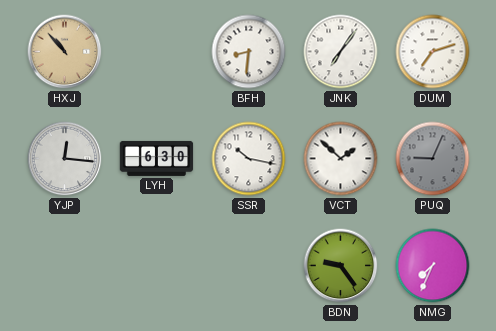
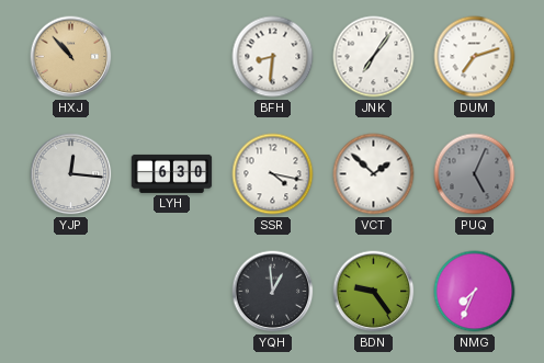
SSR: 10:17 -> 4:17 (273, 174)
PUQ: 9:04 -> 5:04 (475, 174)
YQH: none -> 12:59 (273, 292)
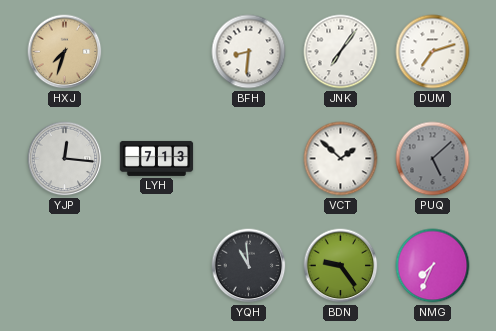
HXJ: 10:53 -> 7:33 (65, 52)
LYH: 6:30 -> 7:13 (157, 158)
SSR: 4:17 -> none (273, 174)
PUQ: 5:04 -> 5:08 (433, 159)
YQH: 12:59 -> 10:59 (249, 266)
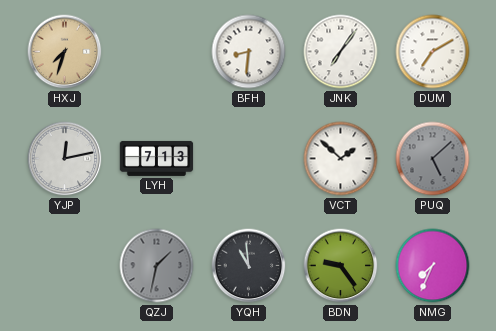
DUM: 7:12 -> 7:10 (433, 52)
YJP: 12:16 -> 12:13 (65, 159)
QZJ: none -> 1:32 (157, 266)
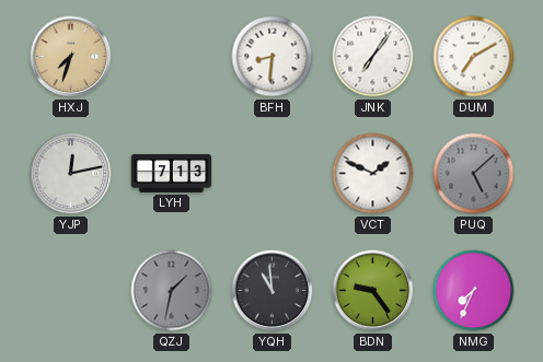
VCT: 1:52 -> 1:49 (373, 174)
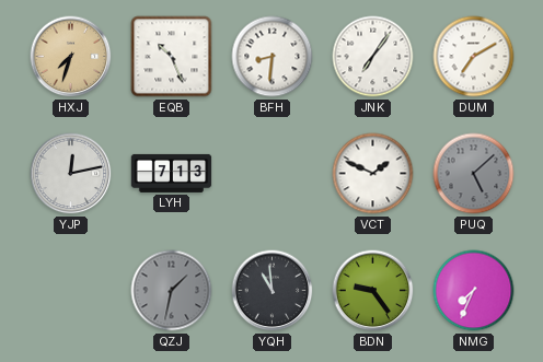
EQB: none -> 10:26 (172, 57)
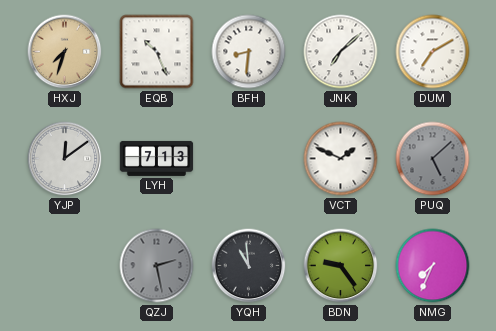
JNK: 7:06 -> 7:08 (341, 52)
YJP: 12:13 -> 12:09 (65, 159)
QZJ: 1:32 -> 2:28 (157, 266)
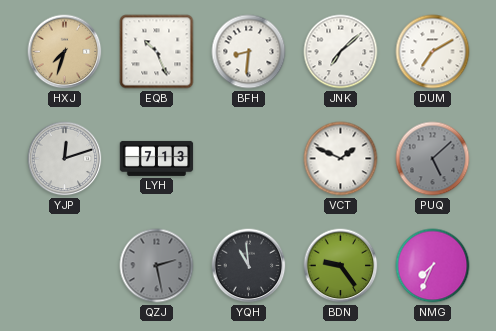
YJP: 12:09 -> 12:12 (65, 159)
